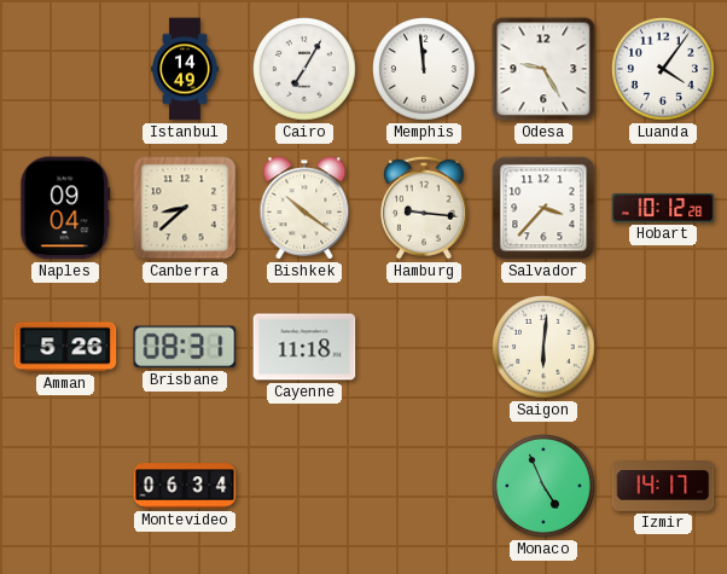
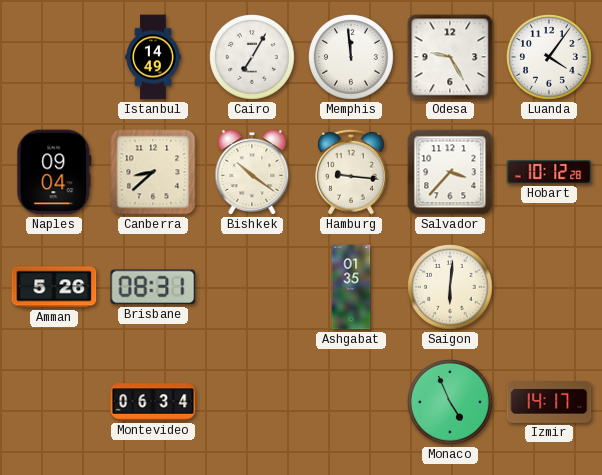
Cayenne: 11:18 -> none (304, 347)
Ashgabat: none -> 01:35 (351, 287)
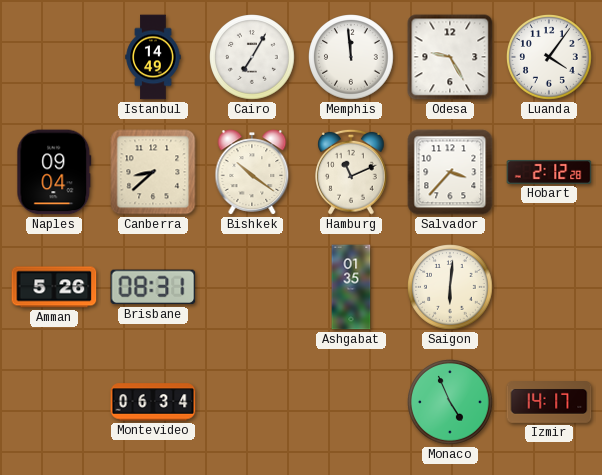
Hamburg: 9:16 -> 11:11 (352, 172)
Hobart: 10:12 -> 2:12 (549, 172)
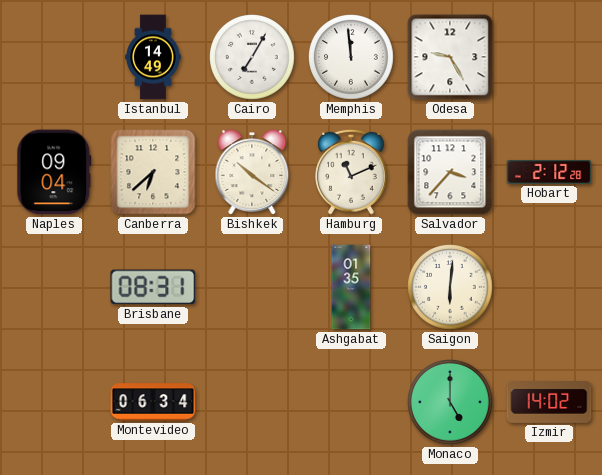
Luanda: 4:06 -> none (550, 58)
Canberra: 8:38 -> 6:38 (153, 172)
Amman: 5:26 -> none (54, 287)
Monaco: 4:56 -> 5:00 (451, 403)
Izmir: 14:17 -> 14:02 (549, 403)
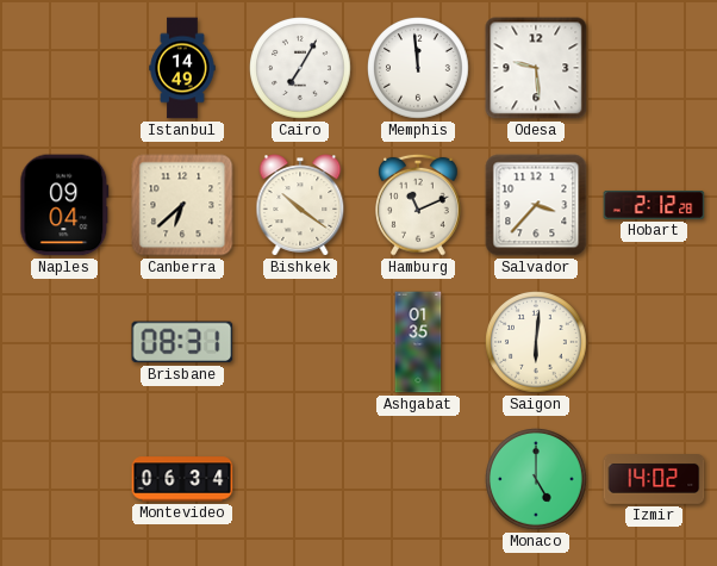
Odesa: 9:25 -> 9:29 (536, 68)
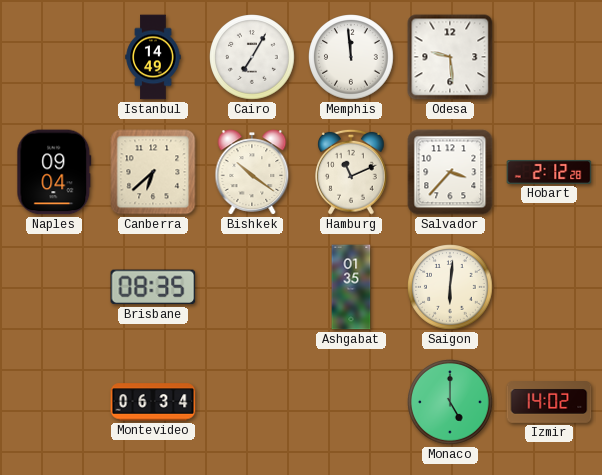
Brisbane: 08:31 -> 08:35 (153, 287)
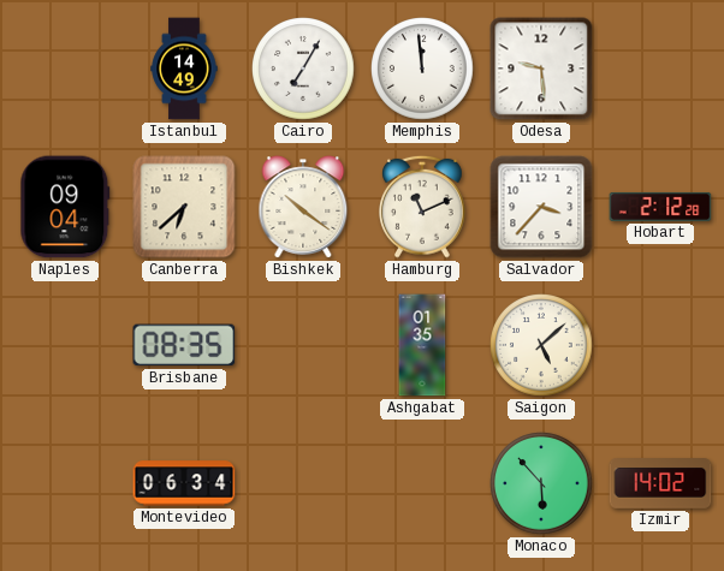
Saigon: 6:01 -> 5:08 (542, 346)
Monaco: 5:00 -> 5:53 (542, 484)
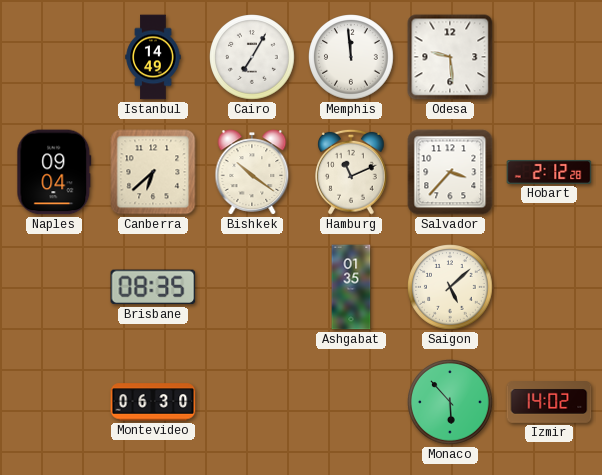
Montevideo: 06:34 -> 06:30 (153, 402)
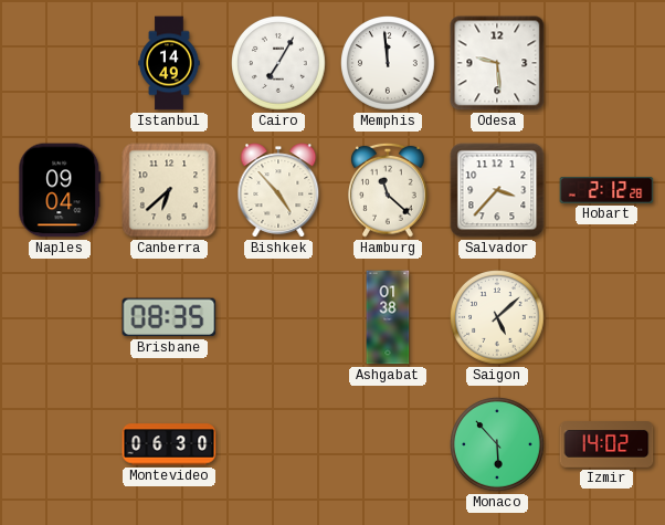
Bishkek: 10:21 -> 4:53 (278, 190)
Hamburg: 11:11 -> 11:22 (389, 190)
Ashgabat: 01:35 -> 01:38 (388, 317)
